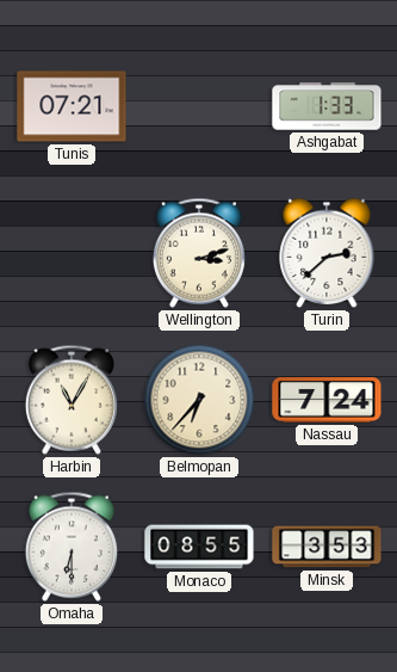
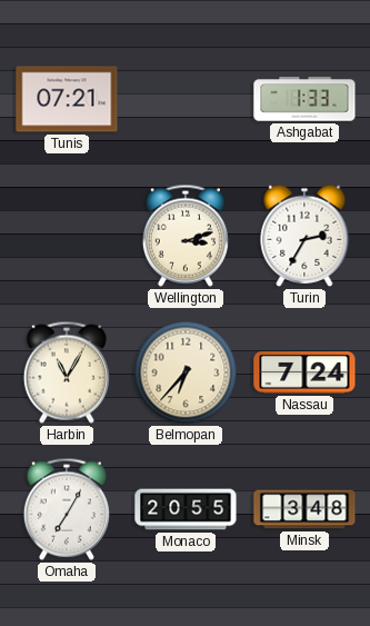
Turin: 2:38 -> 2:35 (304, 236)
Omaha: 6:30 -> 7:05 (67, 509)
Monaco: 08:55 -> 20:55 (186, 509)
Minsk: 3:53 -> 3:48 (304, 509)
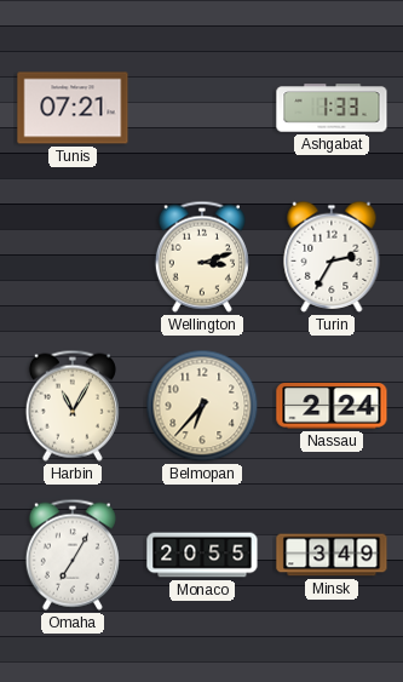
Nassau: 7:24 -> 2:24 (332, 407)
Minsk: 3:48 -> 3:49 (332, 555)
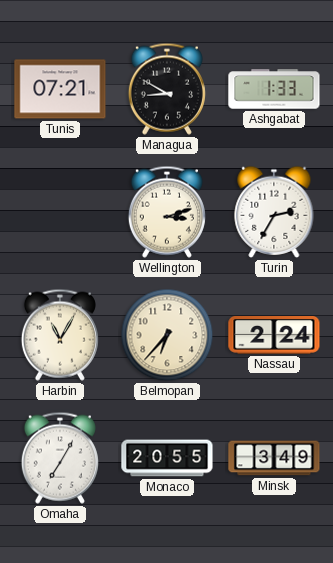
Managua: none -> 8:50 (167, 89)
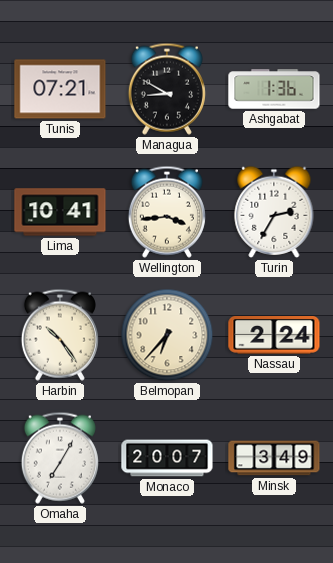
Ashgabat: 1:33 -> 1:36 (274, 89)
Lima: none -> 10:41 (60, 212)
Wellington: 3:12 -> 3:44 (167, 212)
Harbin: 11:05 -> 10:24 (60, 335)
Monaco: 20:55 -> 20:07 (167, 458)
